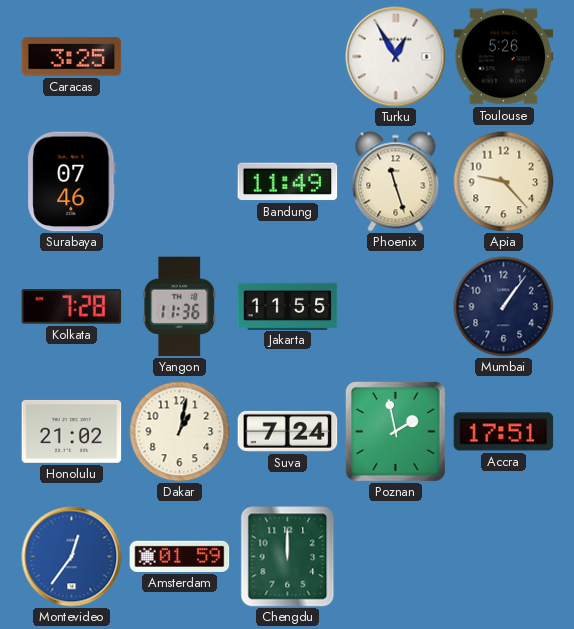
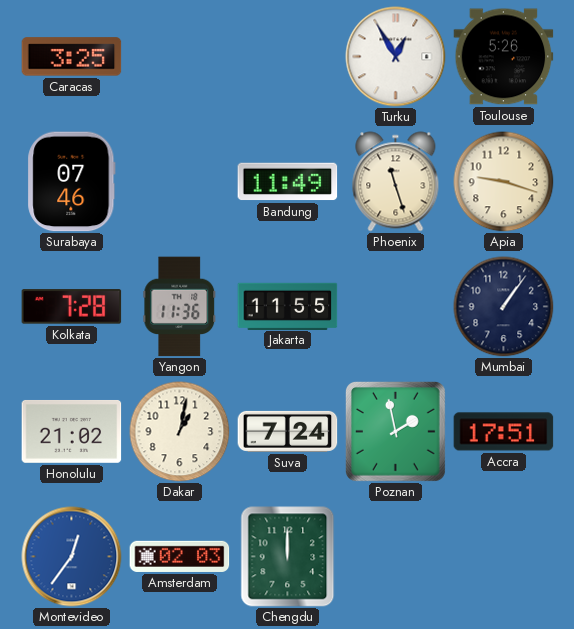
Apia: 9:23 -> 9:18 (504, 182)
Amsterdam: 01:59 -> 02:03 (180, 556)
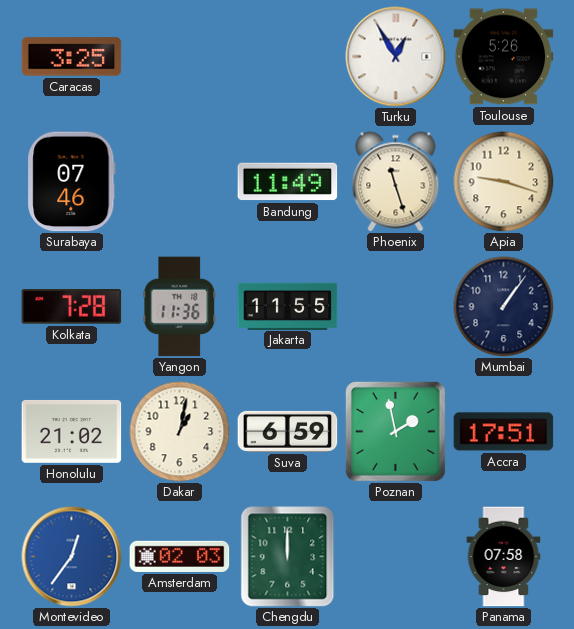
Suva: 7:24 -> 6:59 (288, 431)
Panama: none -> 07:58 (504, 557)
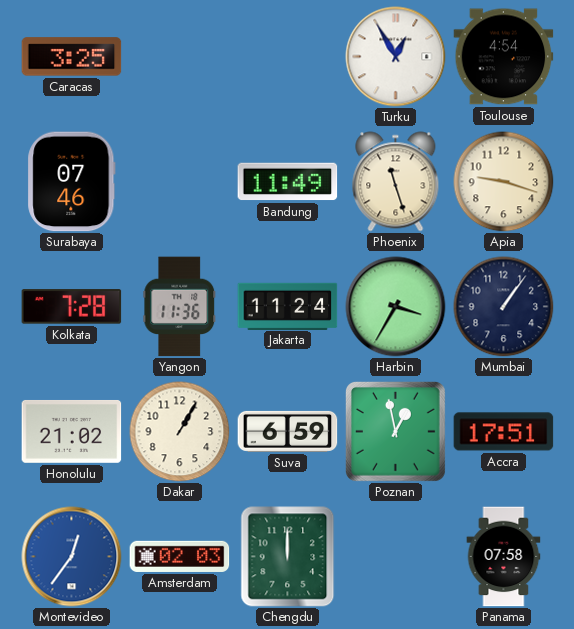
Toulouse: 5:26 -> 4:54 (504, 57)
Jakarta: 11:55 -> 11:24 (288, 306)
Harbin: none -> 3:35 (396, 307)
Dakar: 1:02 -> 1:05 (180, 432)
Poznan: 1:58 -> 12:58 (395, 431)
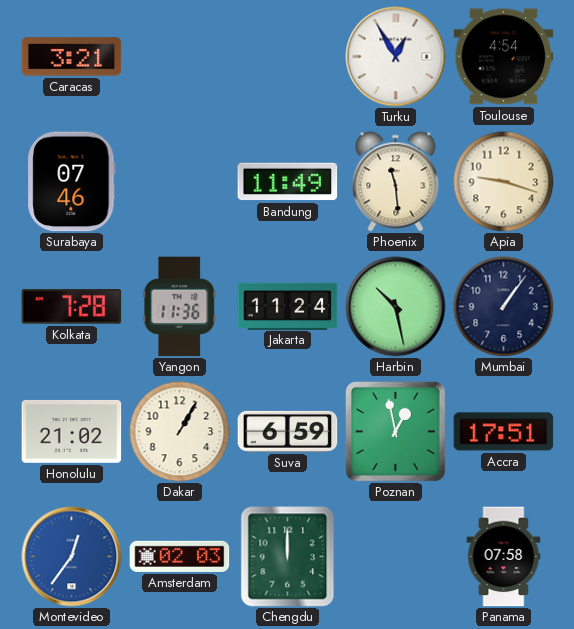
Caracas: 3:25 -> 3:21 (72, 57)
Phoenix: 11:27 -> 11:29 (396, 182)
Harbin: 3:35 -> 10:28 (396, 307)
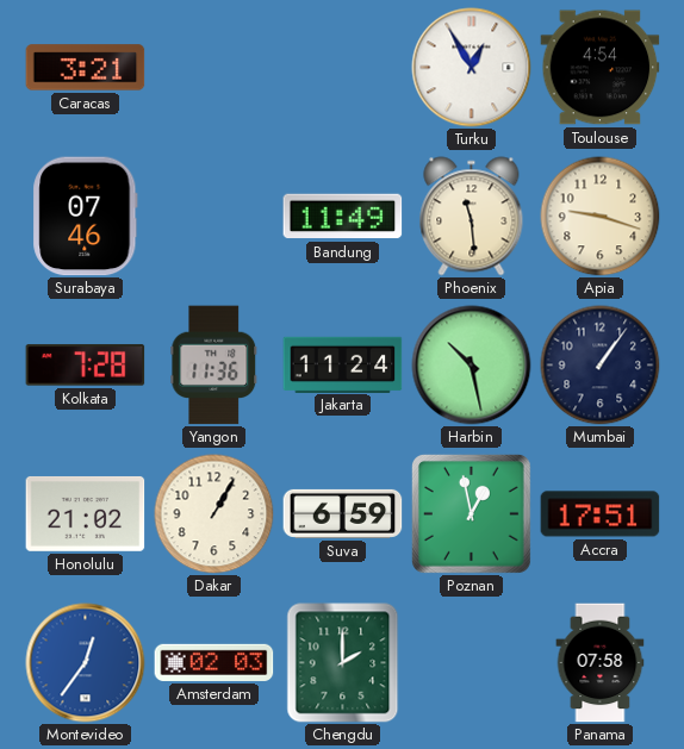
Chengdu: 12:00 -> 2:00 (343, 663)
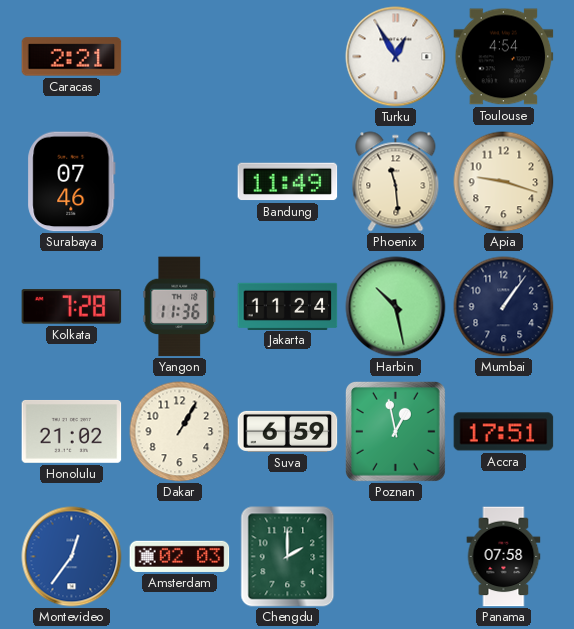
Caracas: 3:21 -> 2:21 (72, 57)
